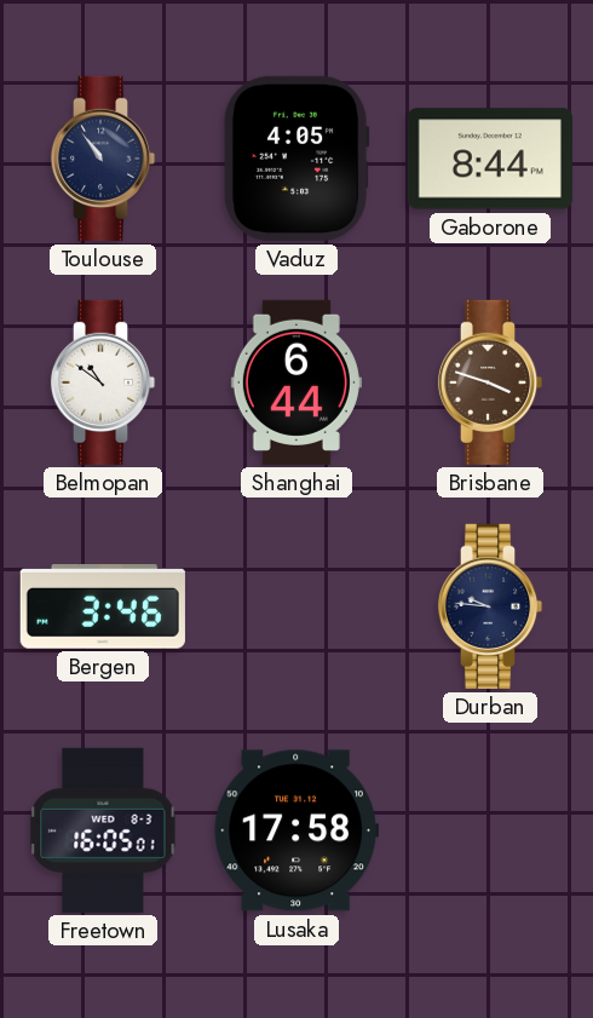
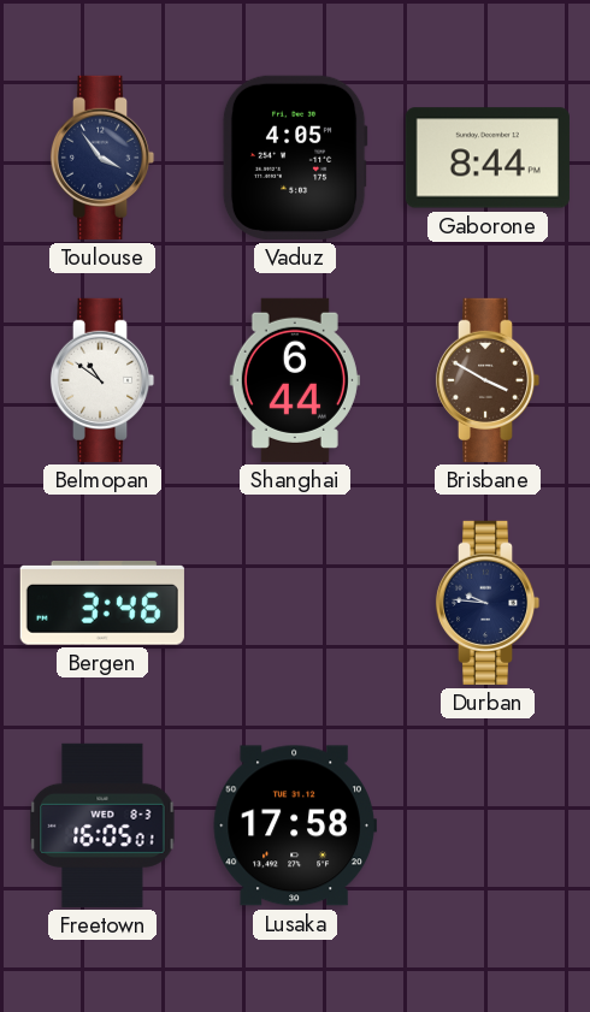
Toulouse: 10:54 -> 3:54 (102, 158)
Brisbane: 3:48 -> 3:50 (488, 380)
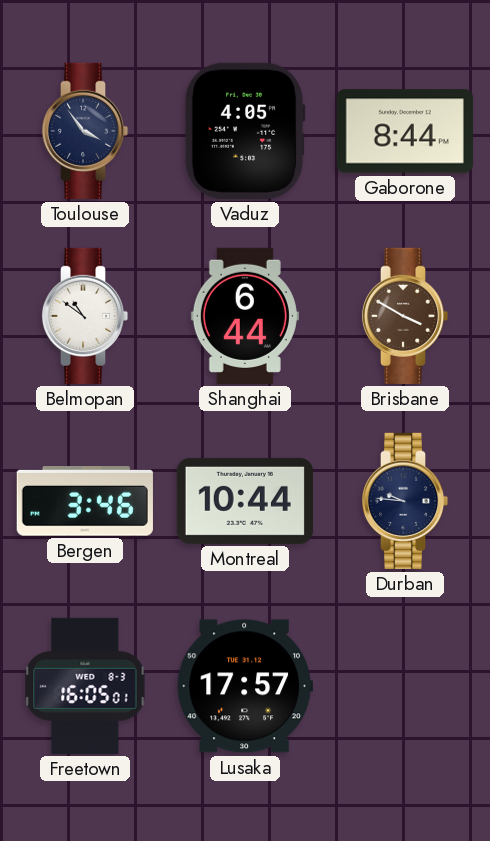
Montreal: none -> 10:44 (245, 501)
Lusaka: 17:58 -> 17:57 (245, 686)
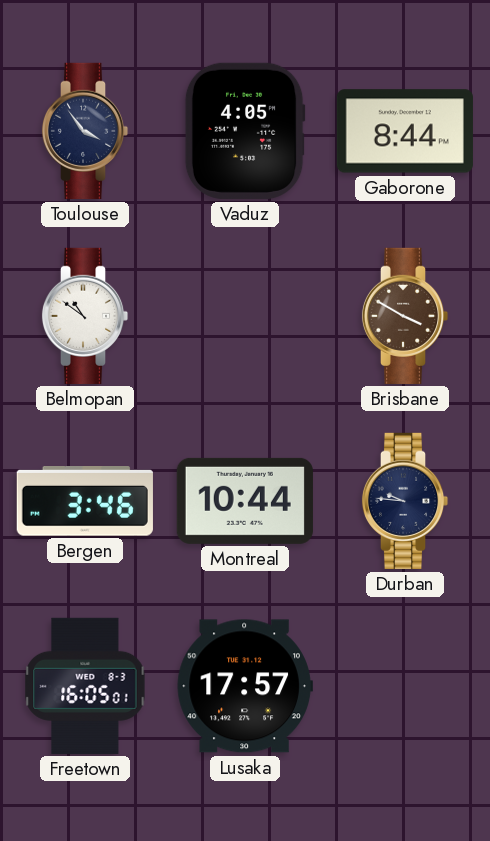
Shanghai: 6:44 -> none (245, 316)
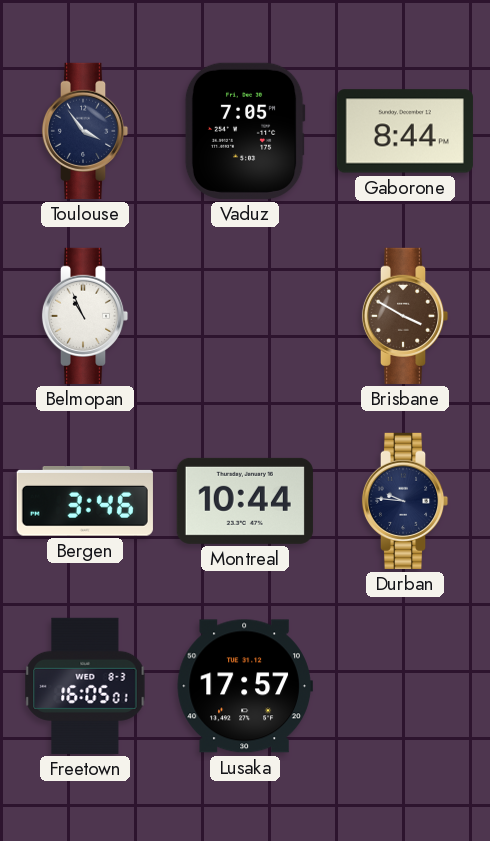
Vaduz: 4:05 -> 7:05 (245, 131)
Belmopan: 10:51 -> 10:56 (85, 316)
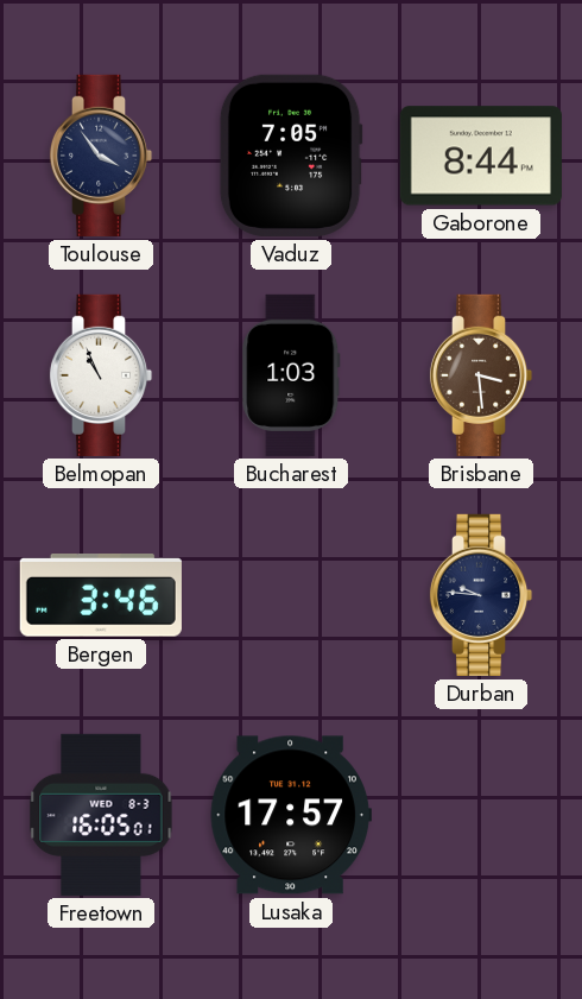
Bucharest: none -> 1:03 (291, 375)
Brisbane: 3:50 -> 3:29 (481, 375)
Montreal: 10:44 -> none (245, 501)
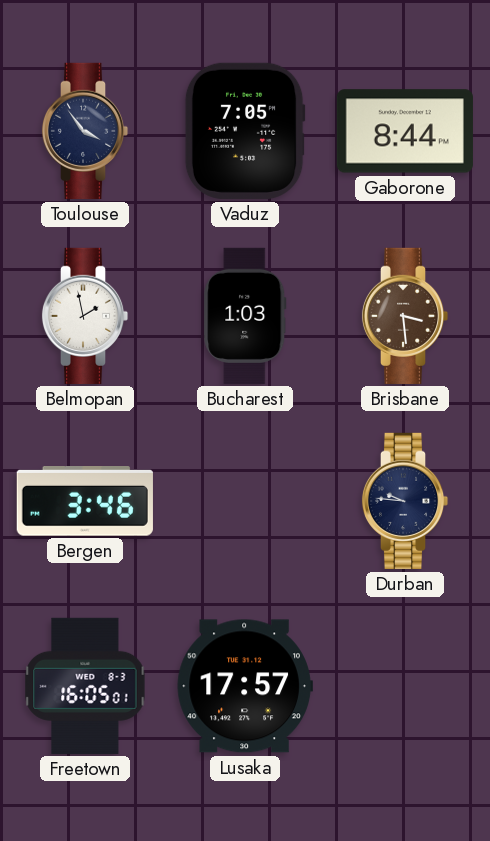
Belmopan: 10:56 -> 1:58 (85, 316)
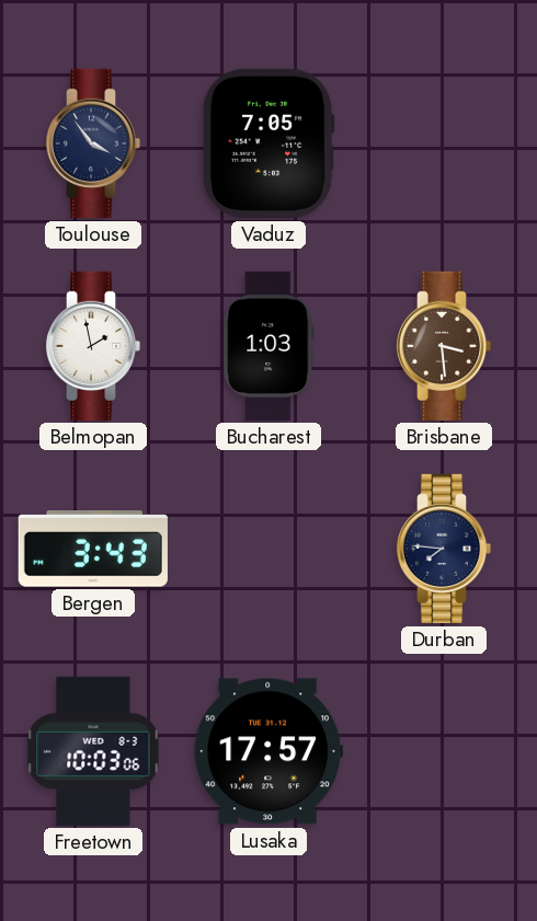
Gaborone: 8:44 -> none (405, 131)
Bergen: 3:46 -> 3:43 (93, 550)
Durban: 9:46 -> 7:46 (444, 549)
Freetown: 16:05 -> 10:03 (93, 751)
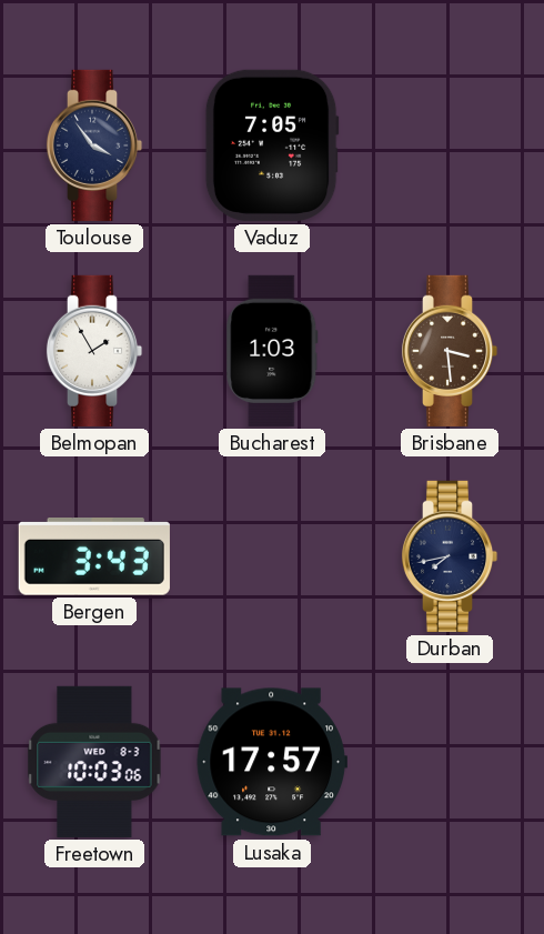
Belmopan: 1:58 -> 1:55 (94, 351)
Durban: 7:46 -> 7:43 (450, 556)
